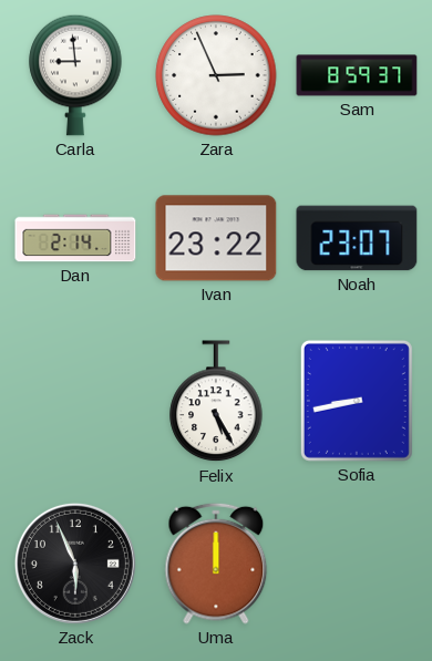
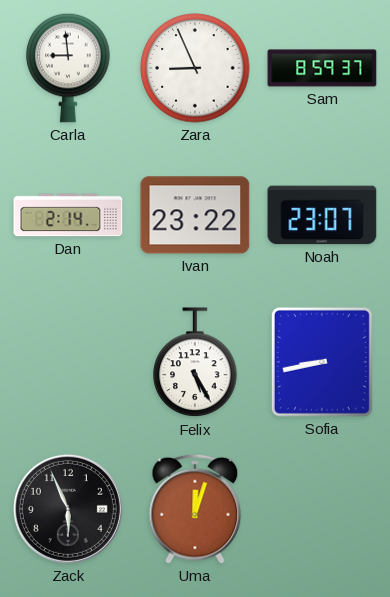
Zara: 2:56 -> 8:56 (195, 68)
Uma: 12:00 -> 12:03 (195, 509)
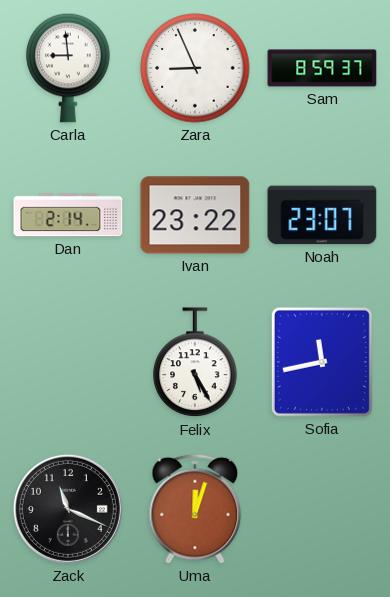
Sofia: 8:43 -> 11:43 (322, 362)
Zack: 5:56 -> 11:19 (68, 509)
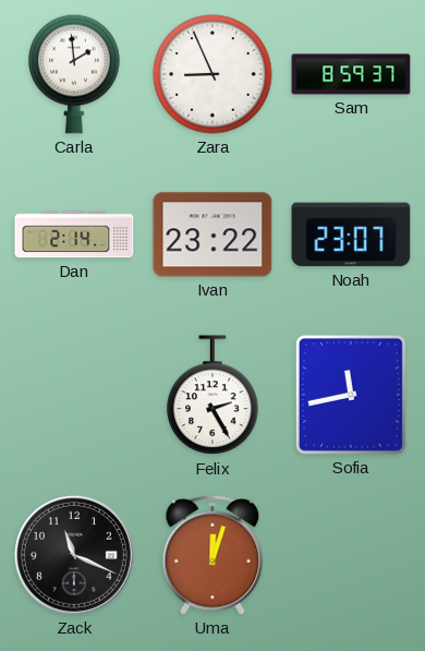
Carla: 8:59 -> 1:59 (74, 74)
Felix: 5:25 -> 2:25 (212, 396)
